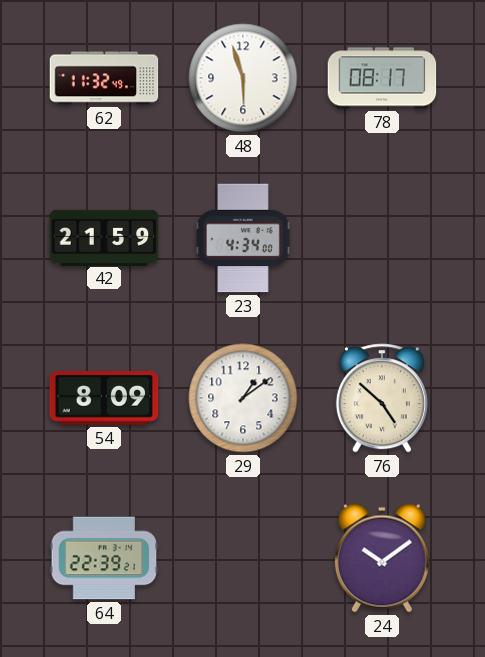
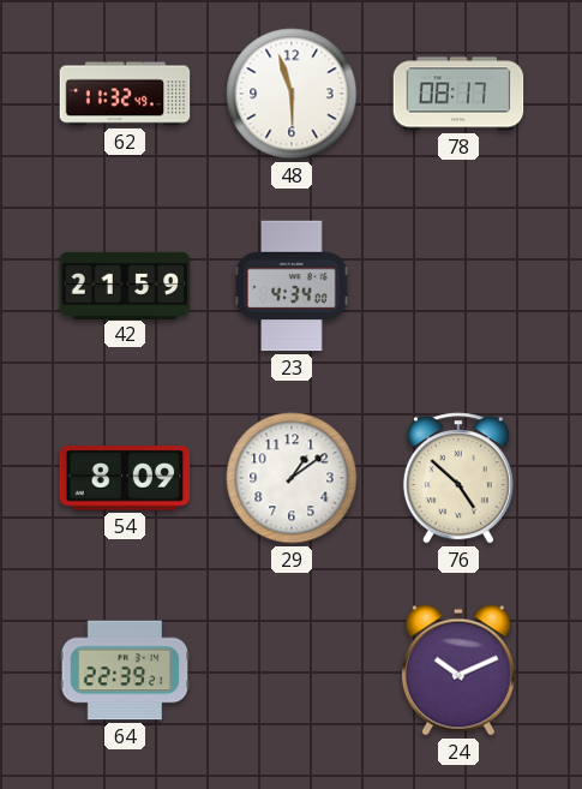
24: 10:09 -> 10:11 (458, 670)
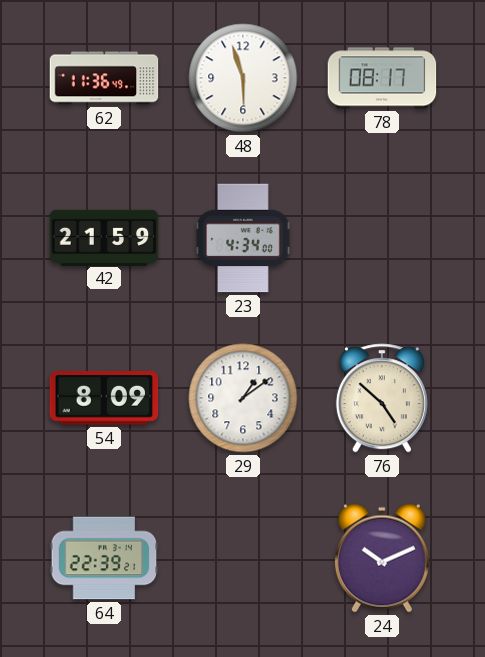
62: 11:32 -> 11:36 (104, 78)
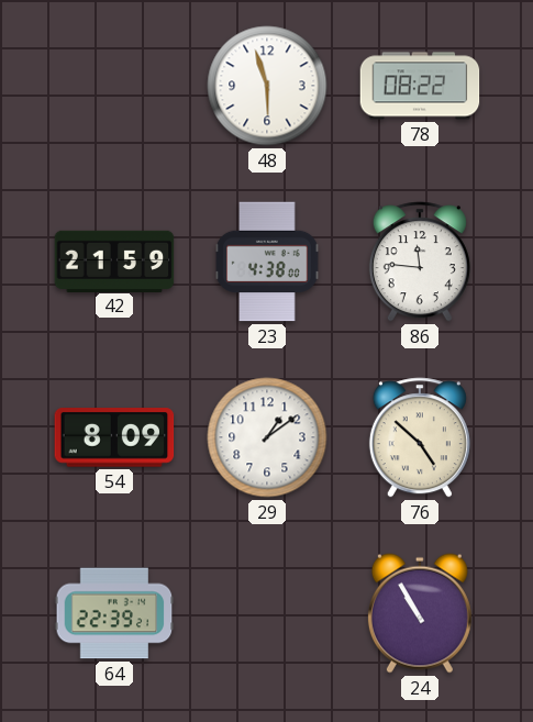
62: 11:36 -> none (104, 78)
78: 08:17 -> 08:22 (420, 86)
23: 4:34 -> 4:38 (267, 262)
86: none -> 11:46 (420, 262)
24: 10:11 -> 10:55 (420, 613)
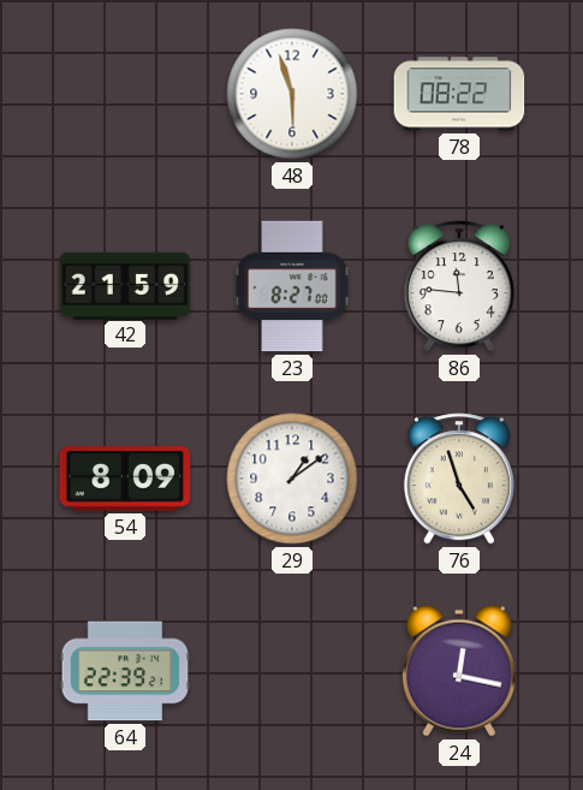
23: 4:38 -> 8:27 (292, 286)
76: 4:52 -> 4:57 (459, 479)
24: 10:55 -> 12:17 (459, 671)
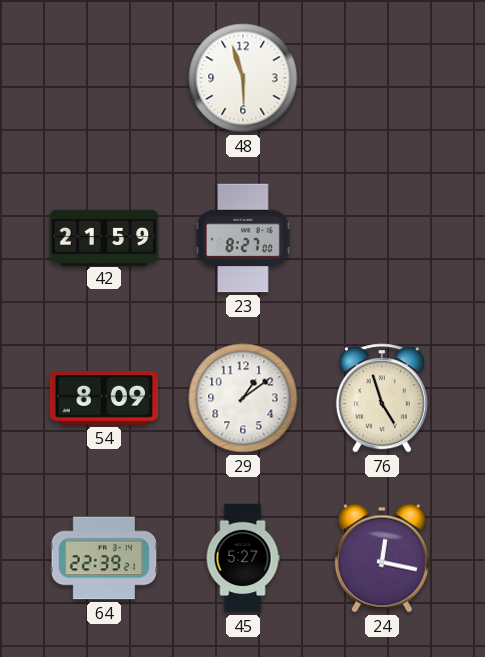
78: 08:22 -> none (459, 94)
86: 11:46 -> none (459, 286)
45: none -> 5:27 (243, 558)
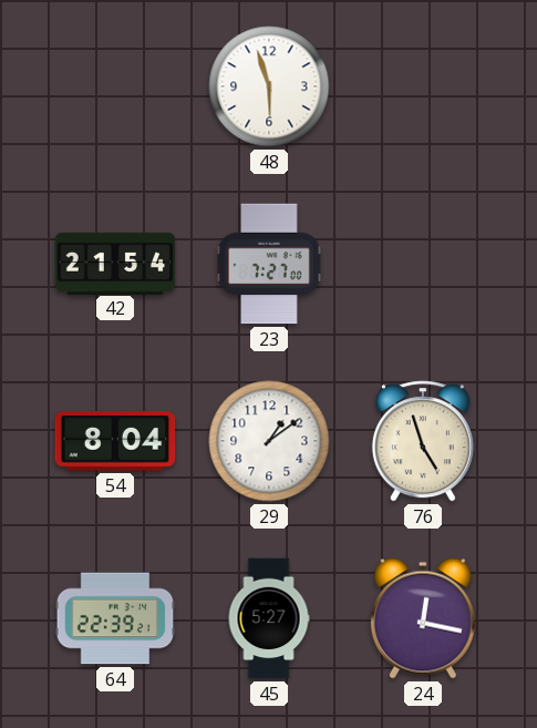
42: 21:59 -> 21:54 (115, 263)
23: 8:27 -> 7:27 (269, 264)
54: 8:09 -> 8:04 (115, 441)
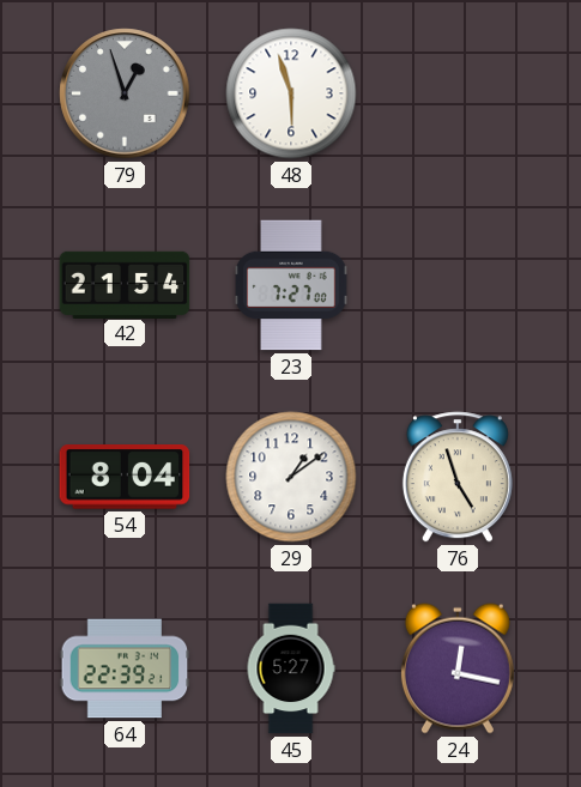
79: none -> 12:57 (125, 93)
